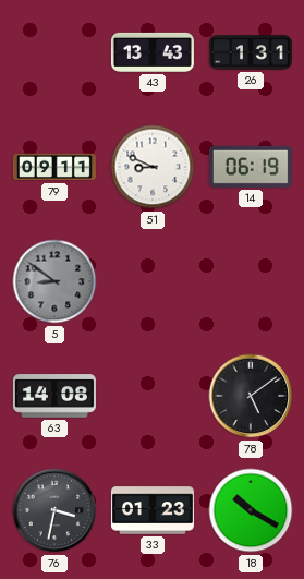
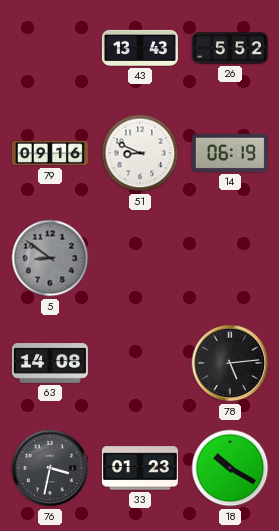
26: 1:31 -> 5:52 (230, 48)
79: 09:11 -> 09:16 (50, 153)
78: 5:09 -> 5:14 (230, 363)
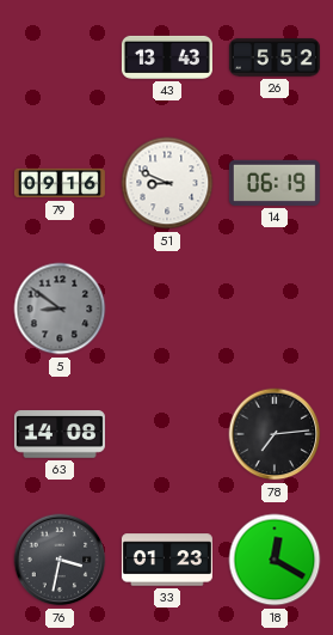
78: 5:14 -> 7:14 (275, 434)
18: 10:20 -> 12:20 (275, 560)
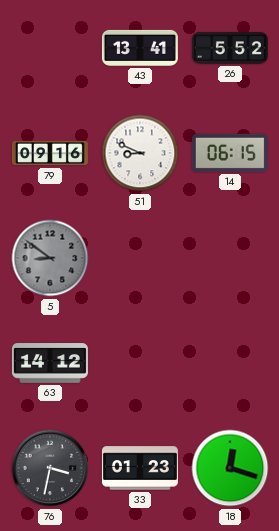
43: 13:43 -> 13:41 (140, 48)
14: 06:19 -> 06:15 (230, 153)
63: 14:08 -> 14:12 (50, 363)
78: 7:14 -> none (275, 434)
18: 12:20 -> 12:18 (230, 468)
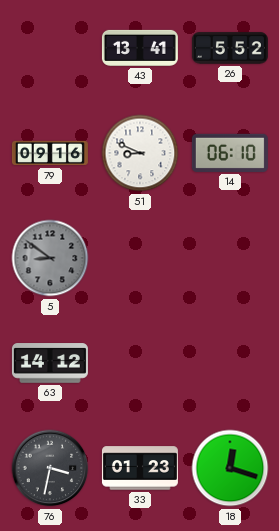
14: 06:15 -> 06:10 (230, 153)
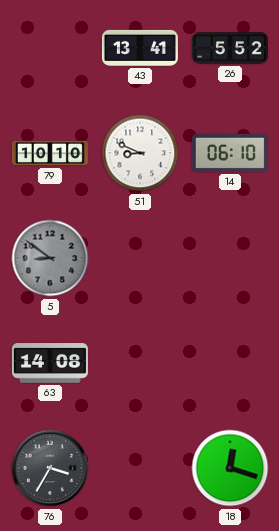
79: 09:16 -> 10:10 (50, 153)
63: 14:12 -> 14:08 (50, 363)
76: 3:32 -> 3:35 (50, 468)
33: 01:23 -> none (140, 468)
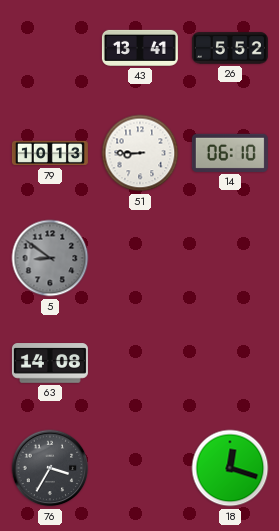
79: 10:10 -> 10:13 (50, 153)
51: 8:49 -> 8:45 (140, 153)
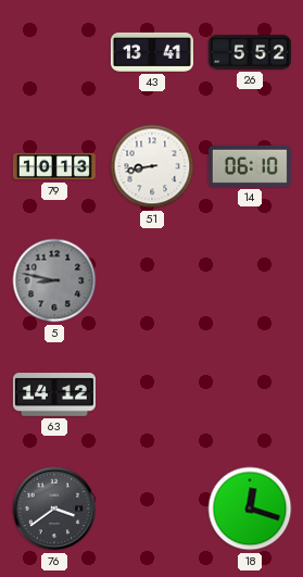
51: 8:45 -> 8:43 (152, 166)
5: 8:51 -> 8:47 (54, 280)
63: 14:08 -> 14:12 (54, 394)
76: 3:35 -> 3:39 (54, 509)
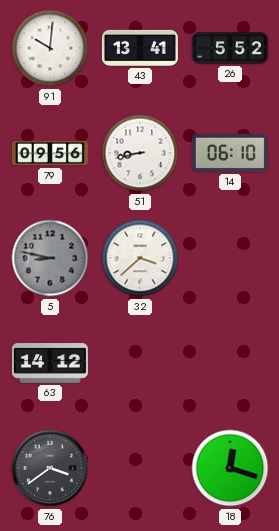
91: none -> 10:01 (50, 48)
79: 10:13 -> 09:56 (50, 153)
32: none -> 3:38 (140, 258)
